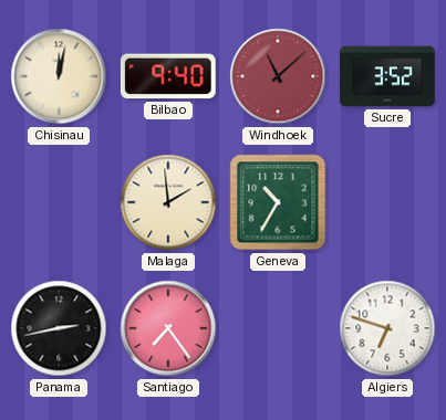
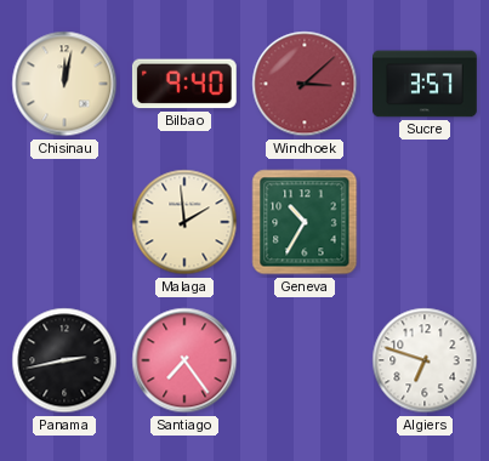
Windhoek: 11:08 -> 3:08 (305, 84)
Sucre: 3:52 -> 3:57 (426, 84)
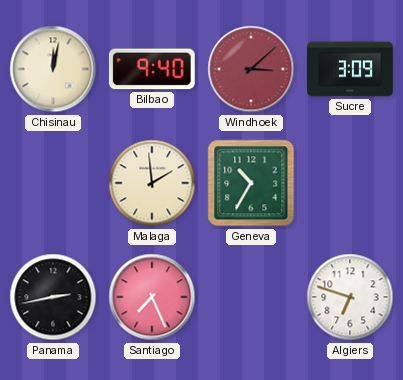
Sucre: 3:57 -> 3:09 (351, 69)
Santiago: 7:24 -> 7:26 (152, 297)
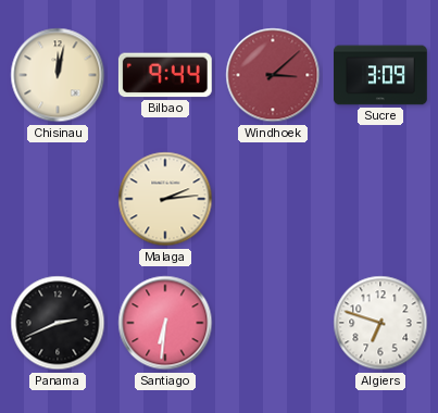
Bilbao: 9:40 -> 9:44 (165, 75)
Malaga: 1:59 -> 2:14 (165, 199)
Geneva: 10:35 -> none (251, 183)
Panama: 2:43 -> 2:41 (58, 323)
Santiago: 7:26 -> 6:31 (165, 323)
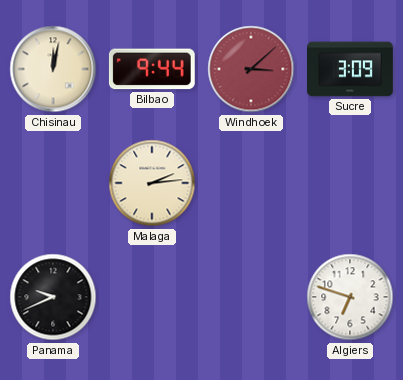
Panama: 2:41 -> 9:41 (53, 297)
Santiago: 6:31 -> none (165, 323)
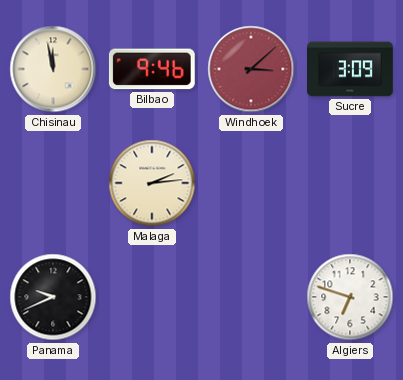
Chisinau: 12:02 -> 11:58 (53, 69)
Bilbao: 9:44 -> 9:46 (152, 69)
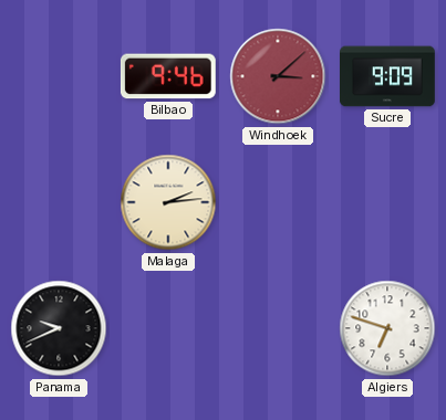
Chisinau: 11:58 -> none (53, 69)
Sucre: 3:09 -> 9:09 (388, 76)
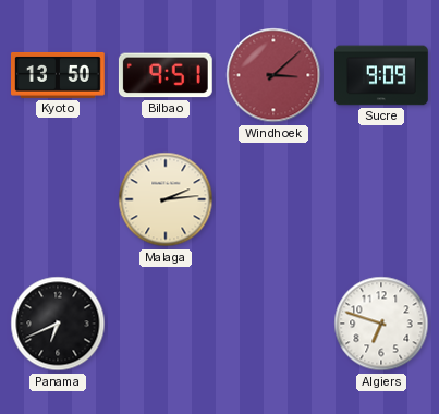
Kyoto: none -> 13:50 (59, 75)
Bilbao: 9:46 -> 9:51 (166, 75)
Panama: 9:41 -> 6:41 (58, 324)
